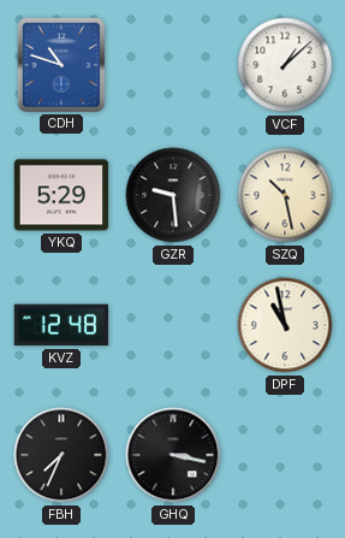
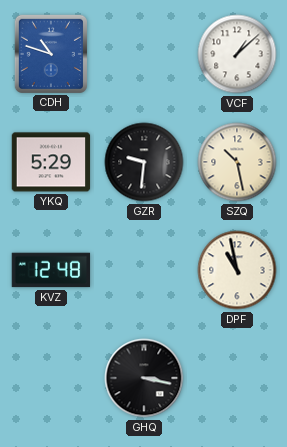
GZR: 9:29 -> 9:31 (144, 162)
FBH: 7:34 -> none (61, 455)
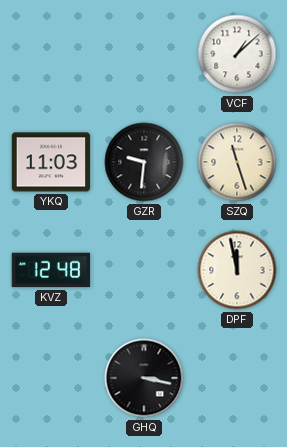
CDH: 10:48 -> none (51, 53)
YKQ: 5:29 -> 11:03 (51, 162)
SZQ: 10:28 -> 11:27 (237, 162)
DPF: 10:58 -> 11:58 (237, 270)
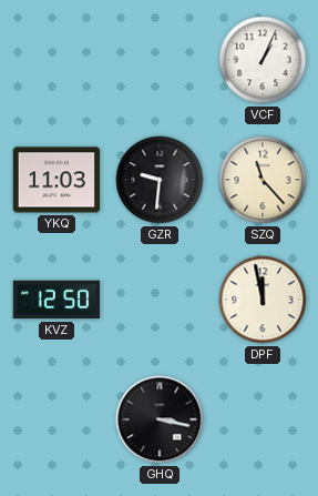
VCF: 1:08 -> 1:04 (263, 60)
SZQ: 11:27 -> 11:23 (263, 180)
KVZ: 12:48 -> 12:50 (57, 300)
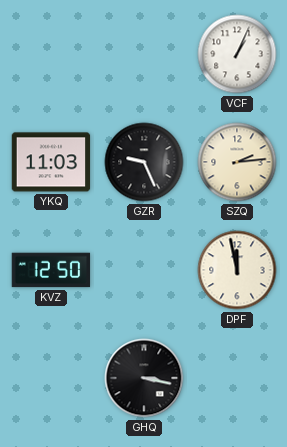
GZR: 9:31 -> 9:26 (144, 162)
SZQ: 11:23 -> 2:14 (237, 162)
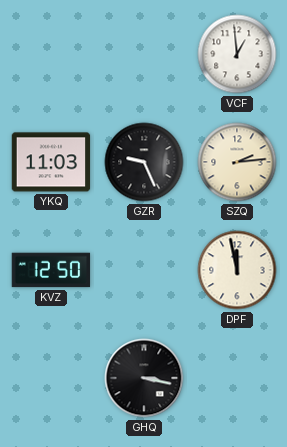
VCF: 1:04 -> 12:59 (237, 54)
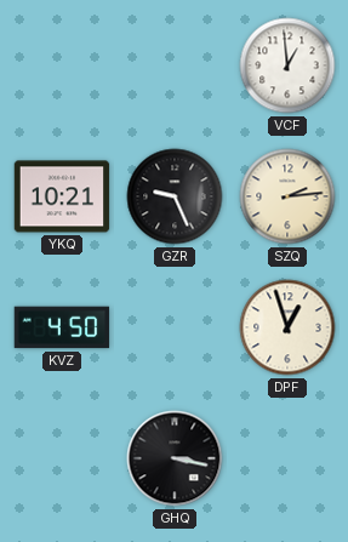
YKQ: 11:03 -> 10:21 (62, 196)
KVZ: 12:50 -> 4:50 (62, 327)
DPF: 11:58 -> 12:57 (287, 327)
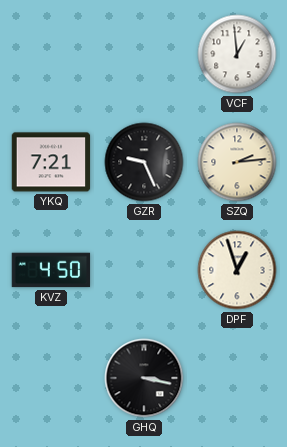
YKQ: 10:21 -> 7:21 (51, 162)
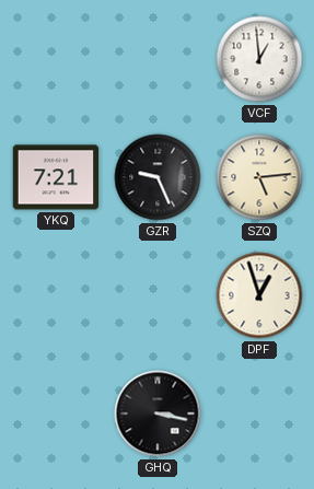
SZQ: 2:14 -> 5:14 (259, 177)
KVZ: 4:50 -> none (51, 270)
